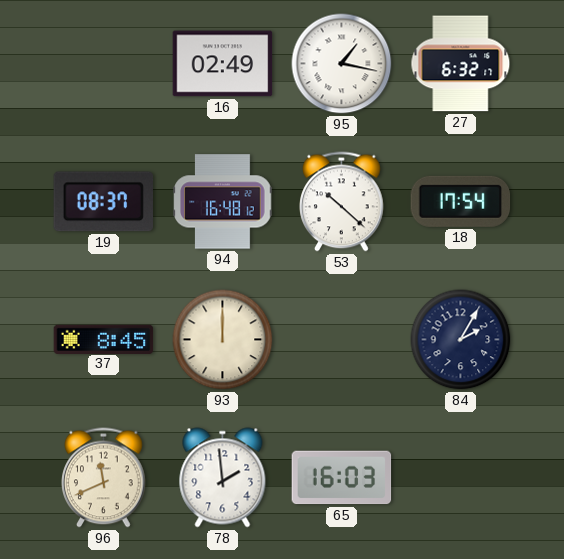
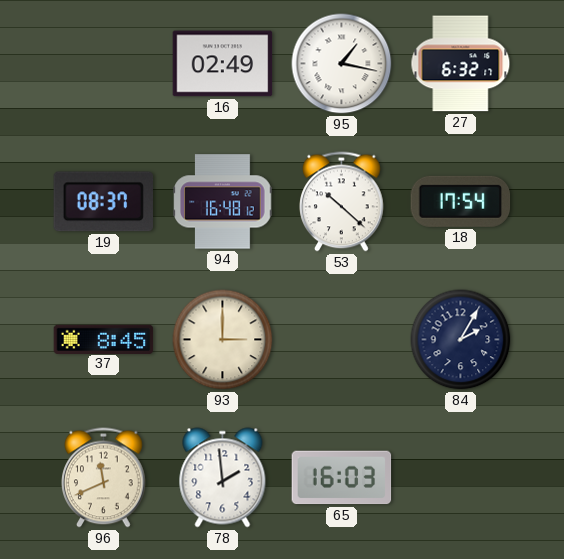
93: 12:00 -> 3:00 (223, 340)
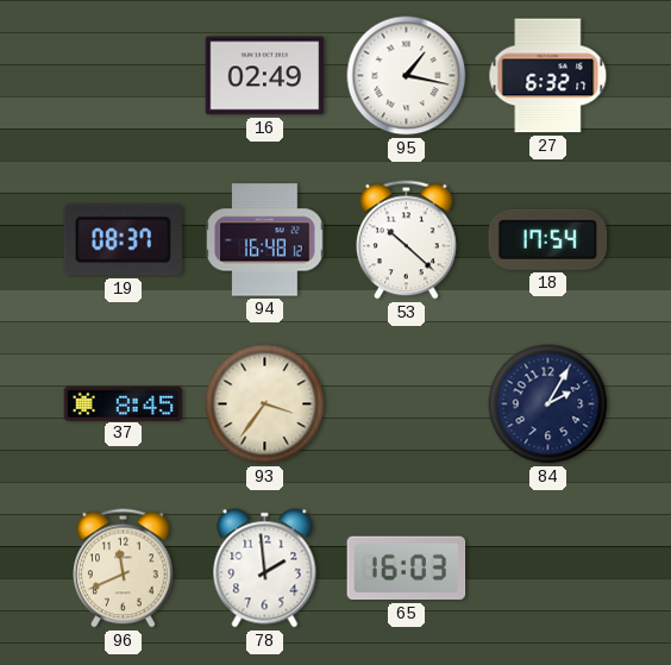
93: 3:00 -> 3:36 (265, 404)
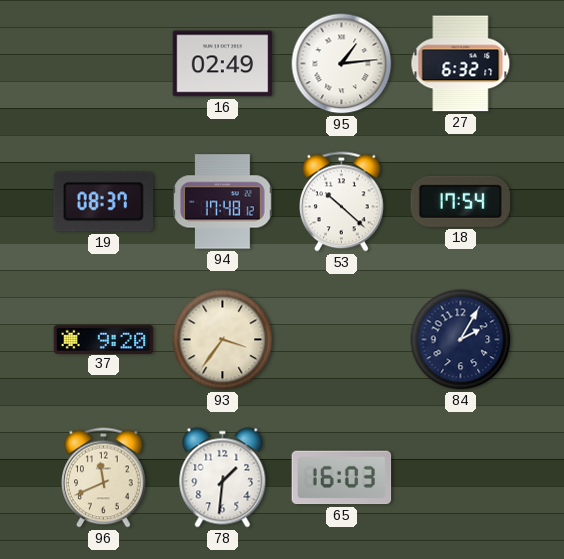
95: 1:17 -> 1:14 (342, 64)
94: 16:48 -> 17:48 (223, 202)
37: 8:45 -> 9:20 (104, 339)
78: 1:59 -> 1:31 (223, 478)
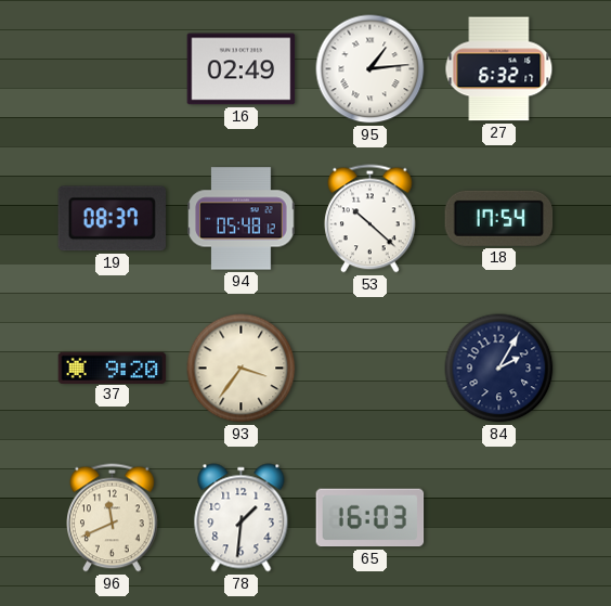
94: 17:48 -> 05:48 (242, 219)
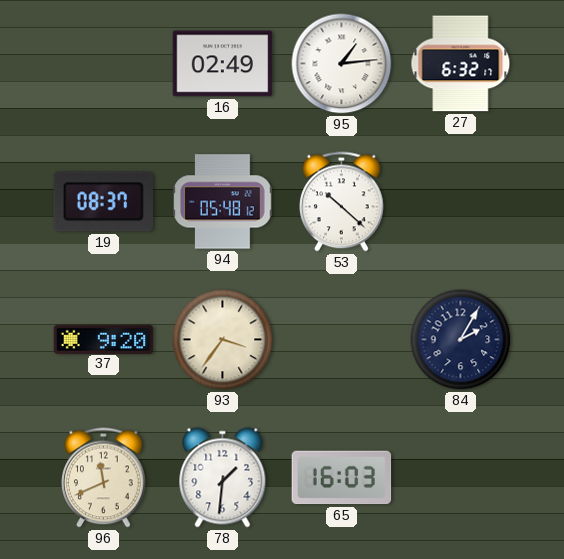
18: 17:54 -> none (499, 218)
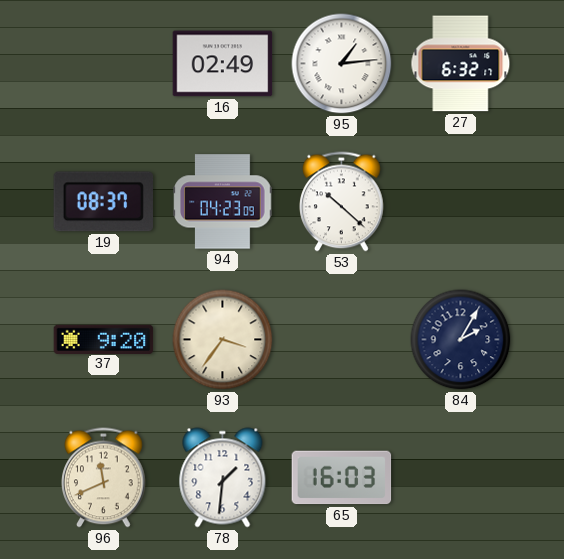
94: 05:48 -> 04:23 (223, 202)
